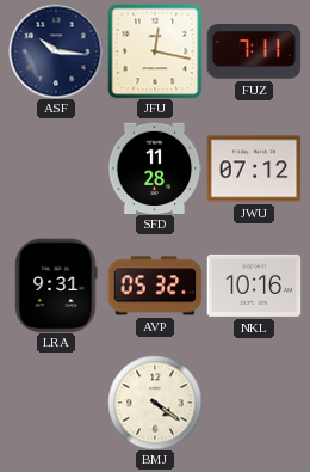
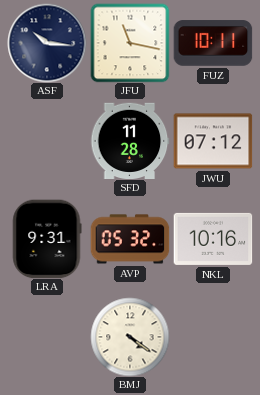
JFU: 12:17 -> 11:17 (130, 43)
FUZ: 7:11 -> 10:11 (213, 43)
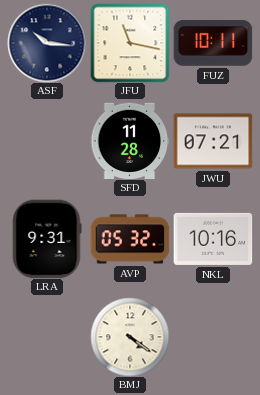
JWU: 07:12 -> 07:21 (213, 141)
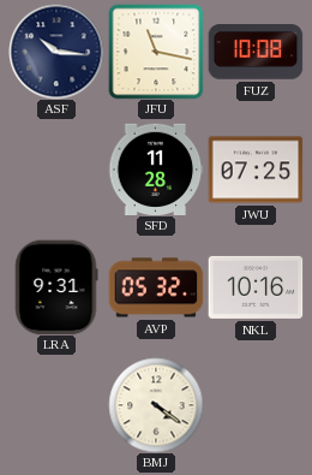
FUZ: 10:11 -> 10:08 (256, 52)
JWU: 07:21 -> 07:25 (256, 170)
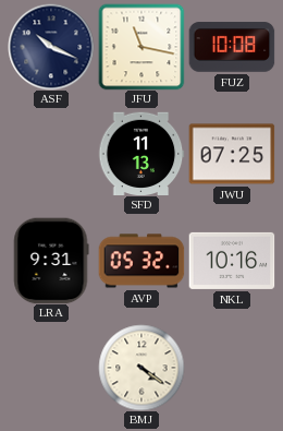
ASF: 10:16 -> 10:19 (51, 47)
SFD: 11:28 -> 11:13 (141, 153)
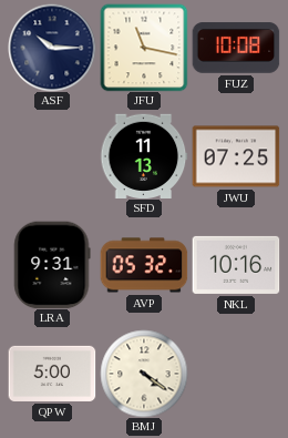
ASF: 10:19 -> 10:15 (52, 48)
QPW: none -> 5:00 (52, 374)
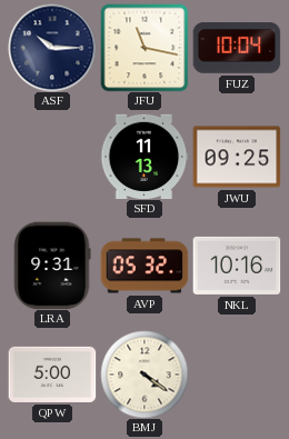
FUZ: 10:08 -> 10:04 (237, 48)
JWU: 07:25 -> 09:25 (237, 157)
